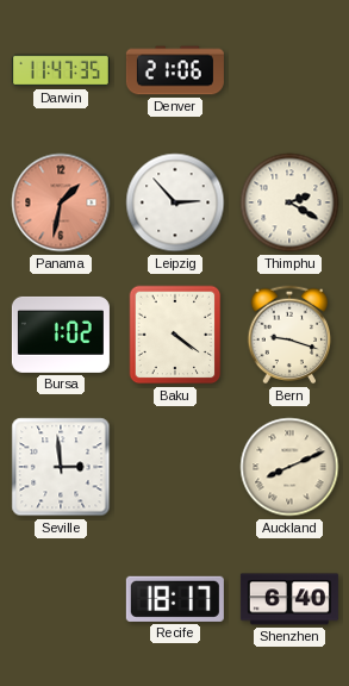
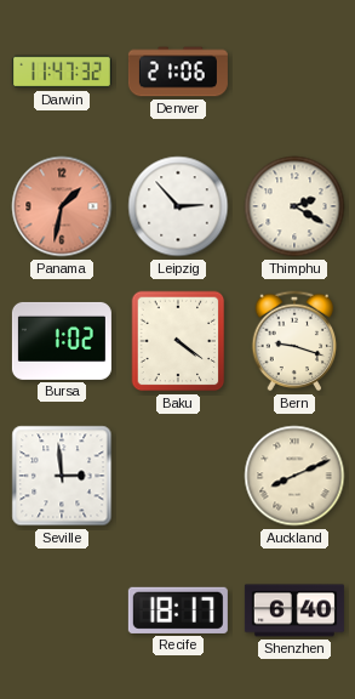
Darwin: 11:47:35 -> 11:47:32 (62, 72)
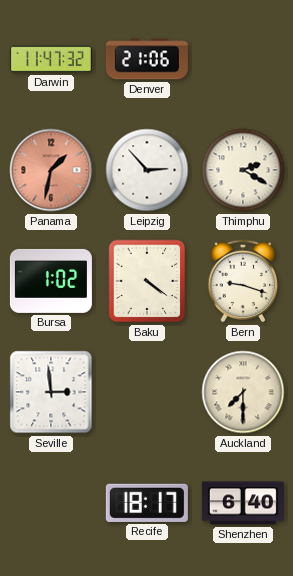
Auckland: 8:11 -> 7:30 (243, 392)
